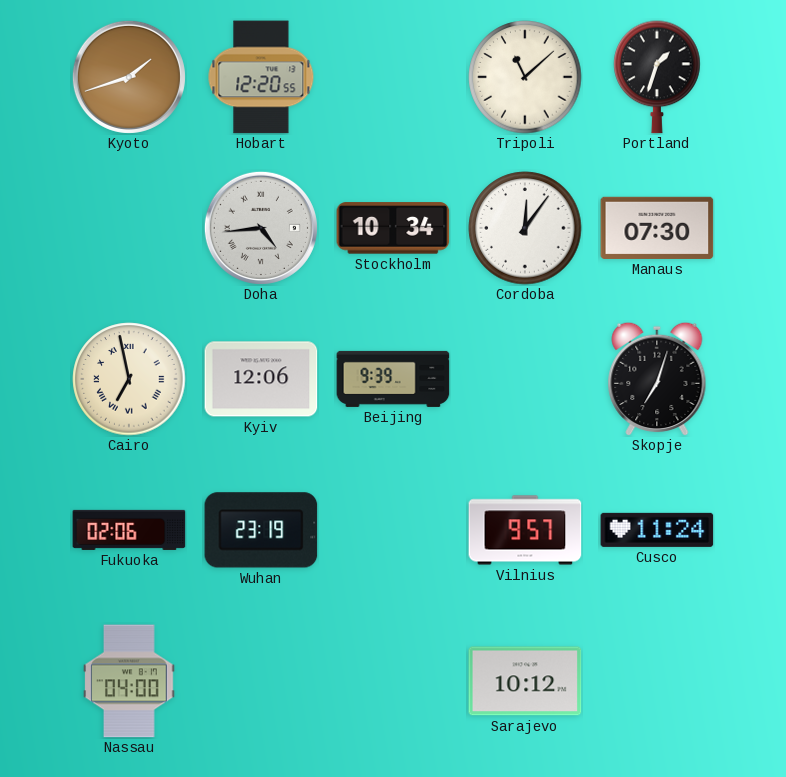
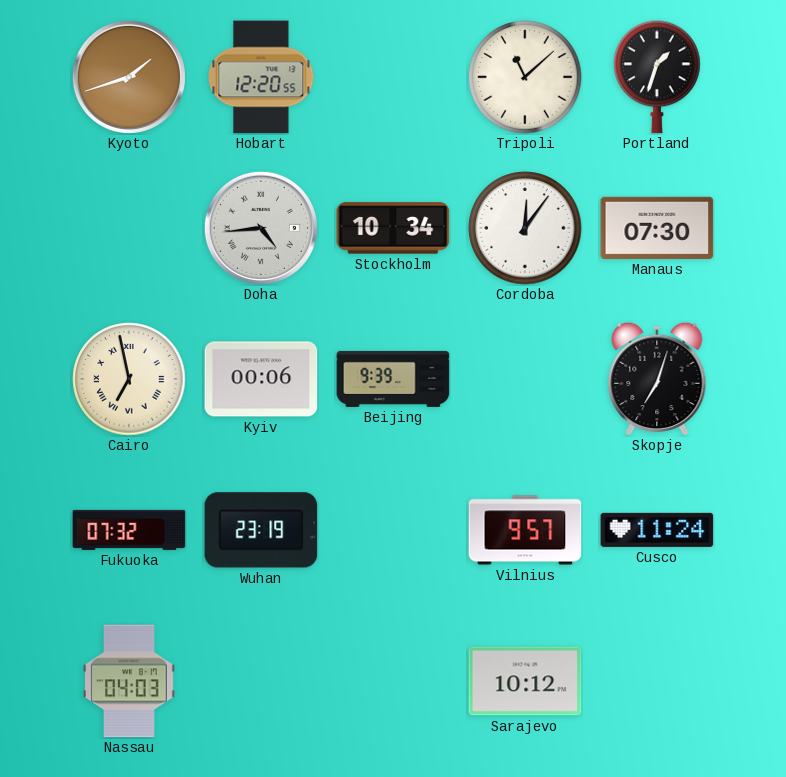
Kyiv: 12:06 -> 00:06 (261, 379)
Fukuoka: 02:06 -> 07:32 (129, 530)
Nassau: 04:00 -> 04:03 (129, 681)
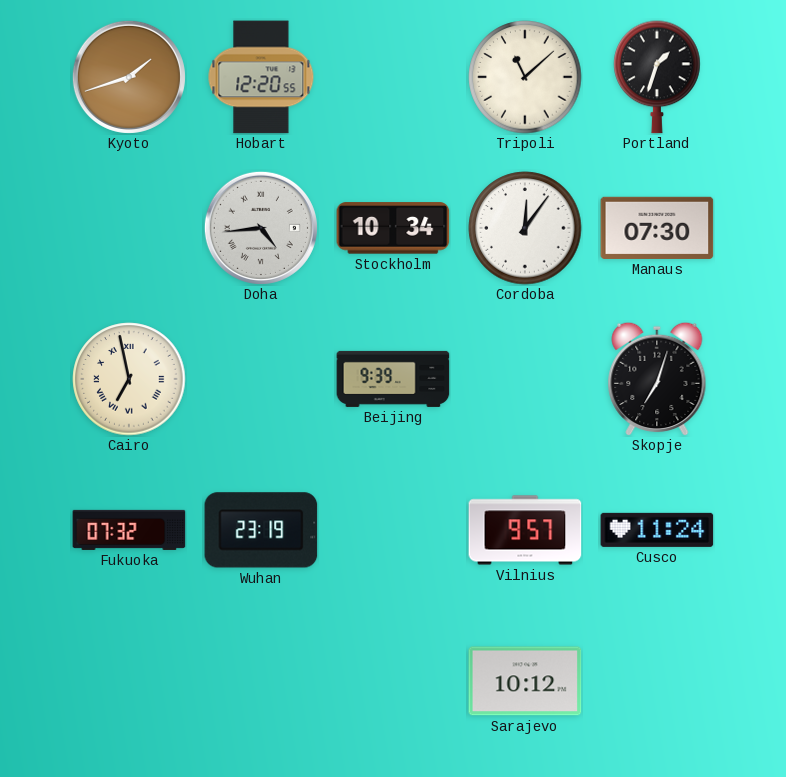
Kyiv: 00:06 -> none (261, 379)
Nassau: 04:03 -> none (129, 681)
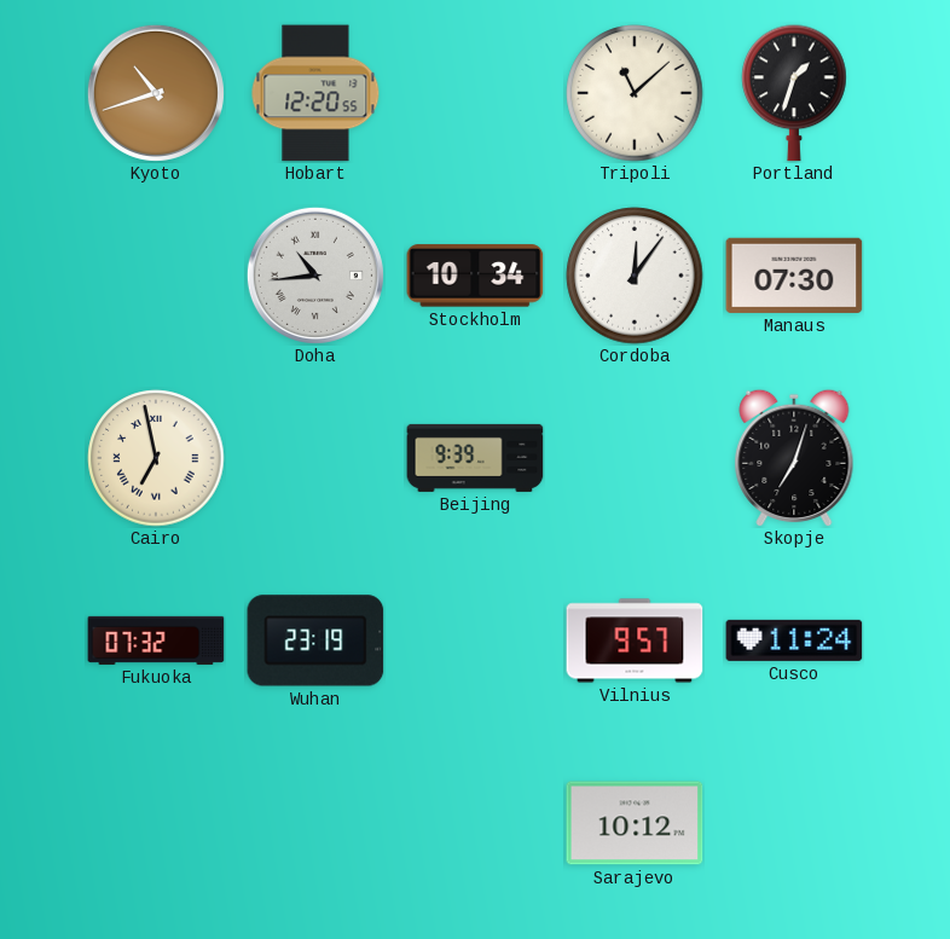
Kyoto: 1:42 -> 10:42 (156, 93)
Doha: 4:44 -> 10:44 (315, 276)
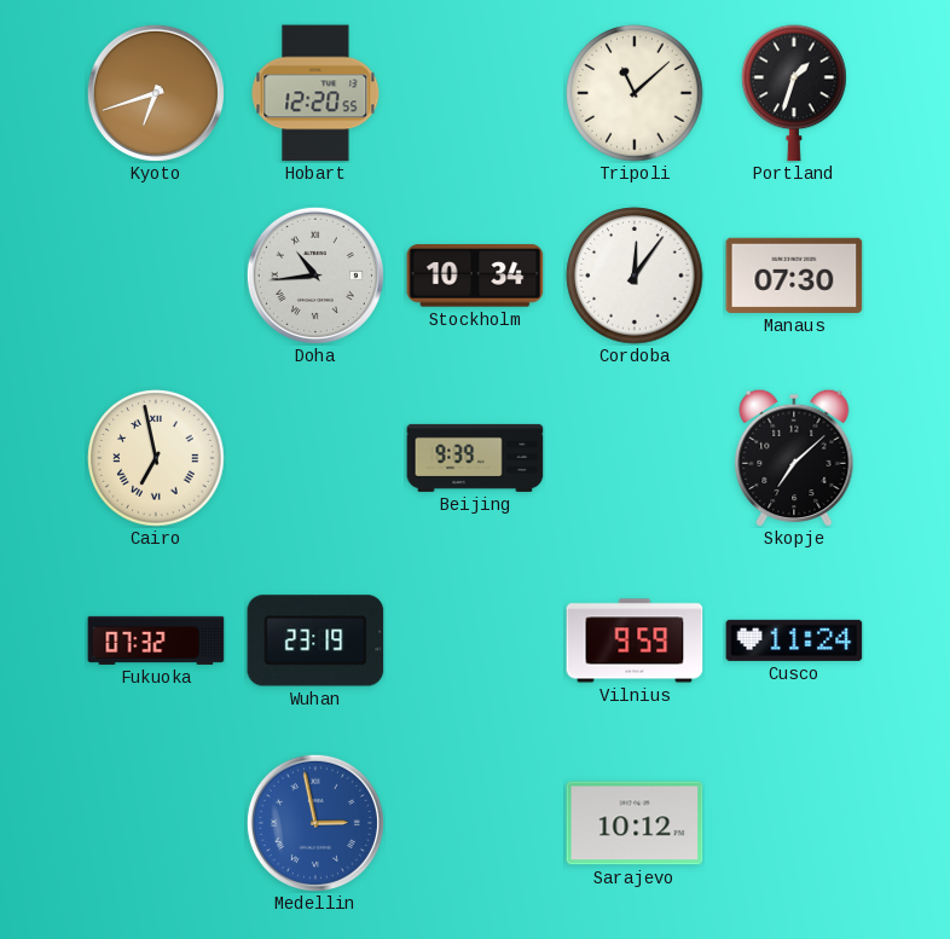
Kyoto: 10:42 -> 6:42 (156, 93)
Skopje: 7:03 -> 7:08 (794, 458)
Vilnius: 9:57 -> 9:59 (635, 641)
Medellin: none -> 2:58 (315, 823)
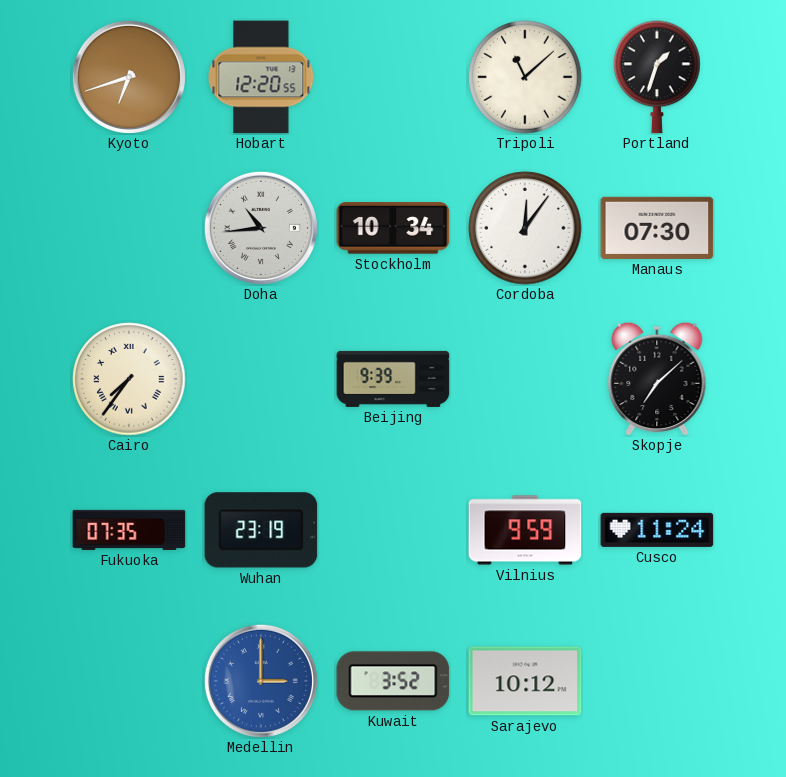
Cairo: 6:58 -> 7:36 (129, 379)
Fukuoka: 07:32 -> 07:35 (129, 530)
Medellin: 2:58 -> 3:00 (261, 681)
Kuwait: none -> 3:52 (393, 681)
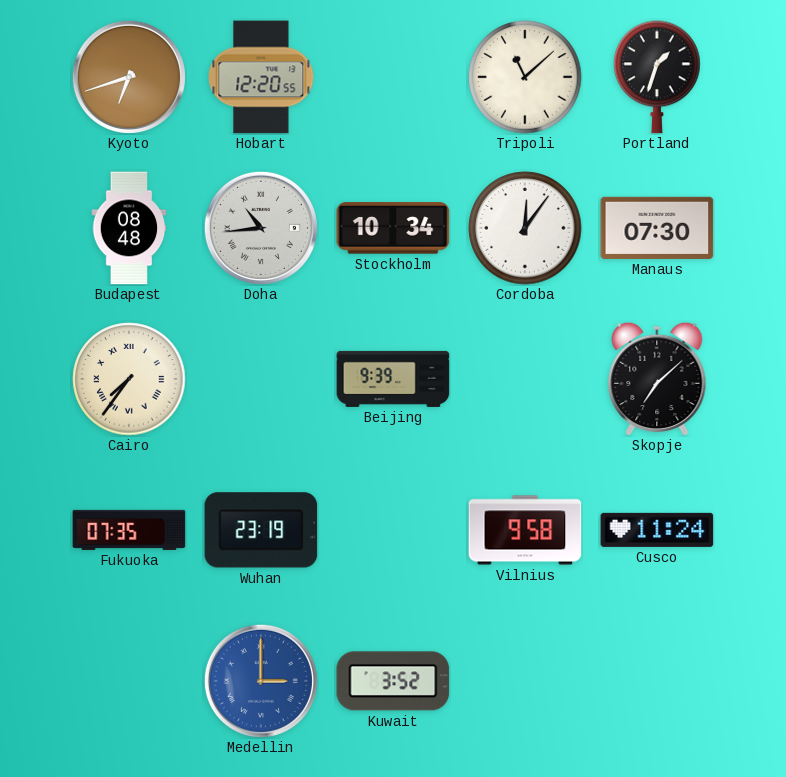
Budapest: none -> 08:48 (129, 228)
Vilnius: 9:59 -> 9:58 (525, 530)
Sarajevo: 10:12 -> none (525, 681)
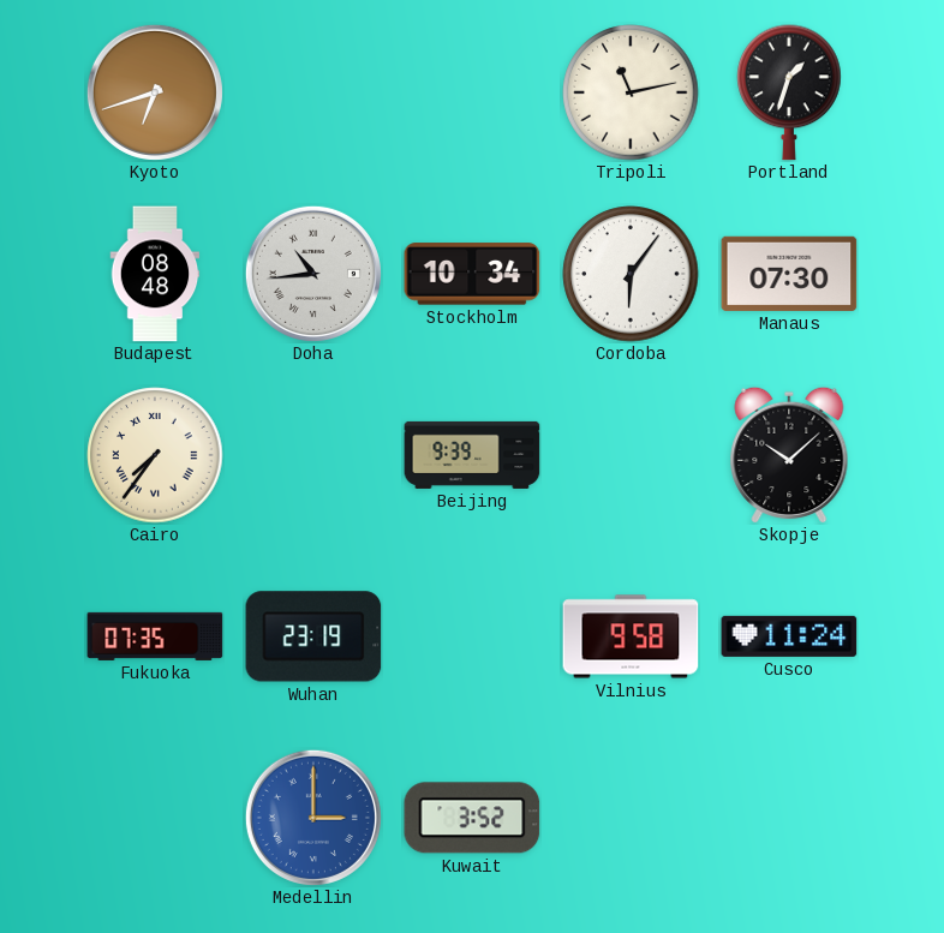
Hobart: 12:20 -> none (261, 77)
Tripoli: 11:08 -> 11:13 (631, 92)
Cordoba: 12:06 -> 6:06 (631, 274)
Skopje: 7:08 -> 10:08 (789, 455)
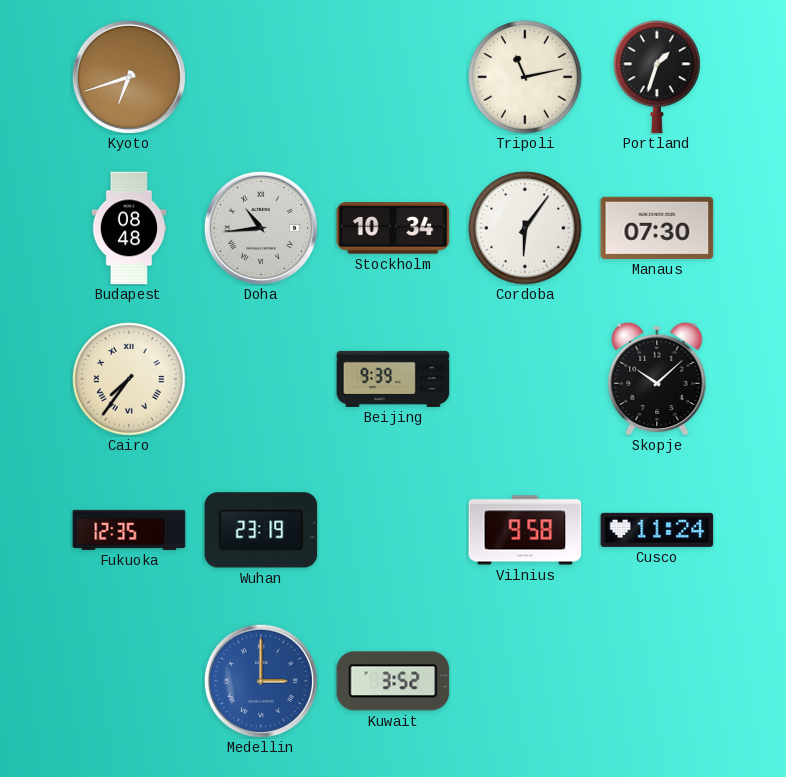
Fukuoka: 07:35 -> 12:35 (129, 530)
